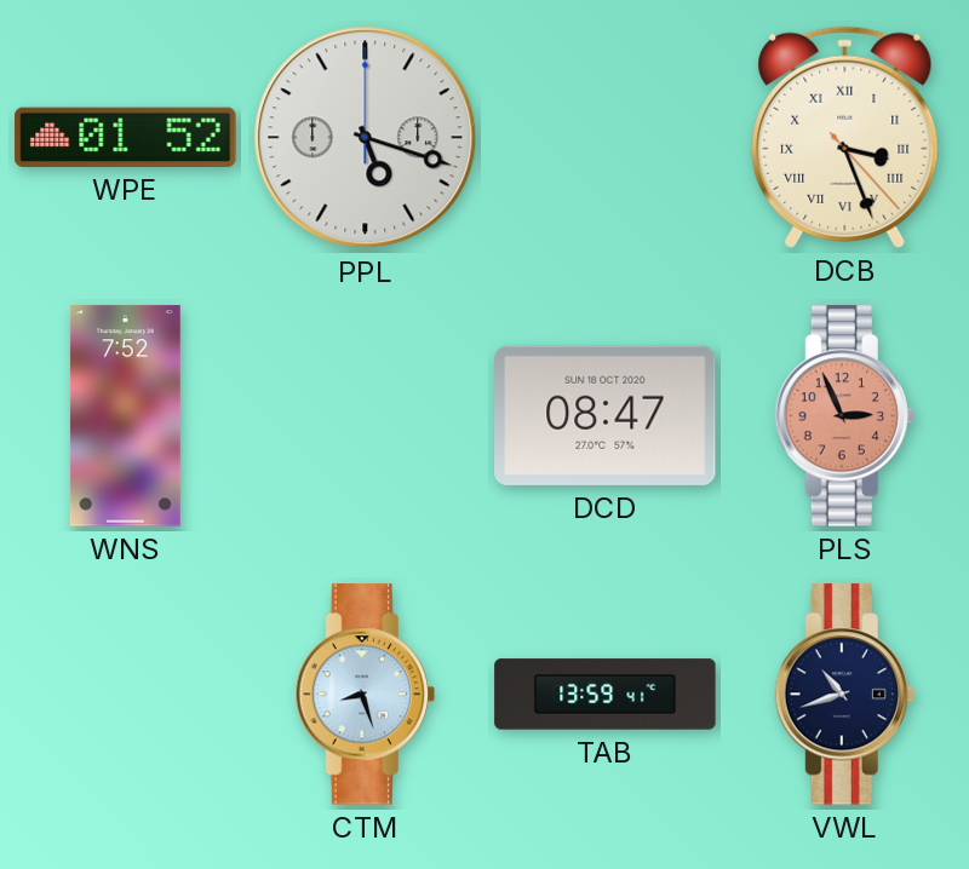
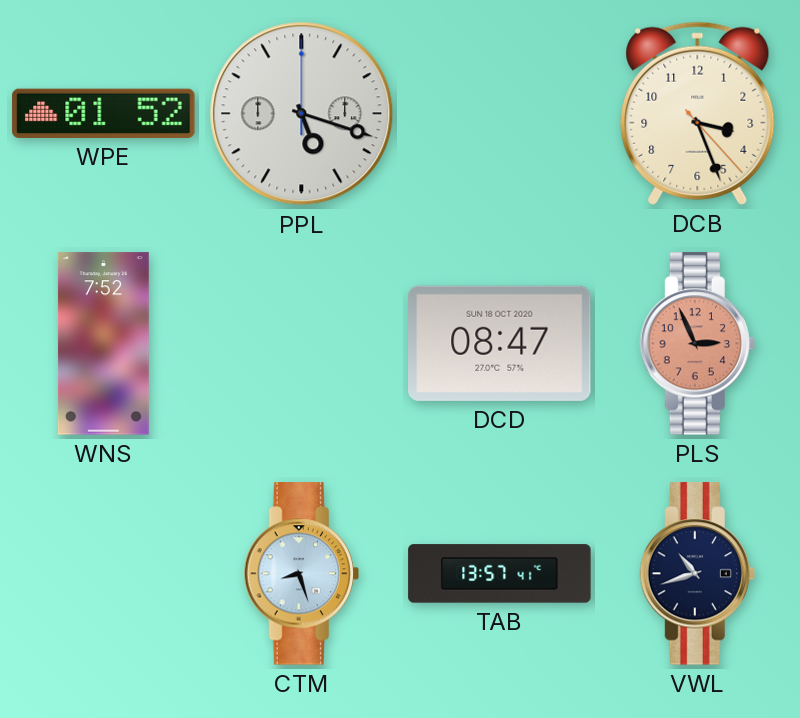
DCB numerals: Roman -> Arabic (698, 113)
TAB: 13:59 -> 13:57 (500, 574)
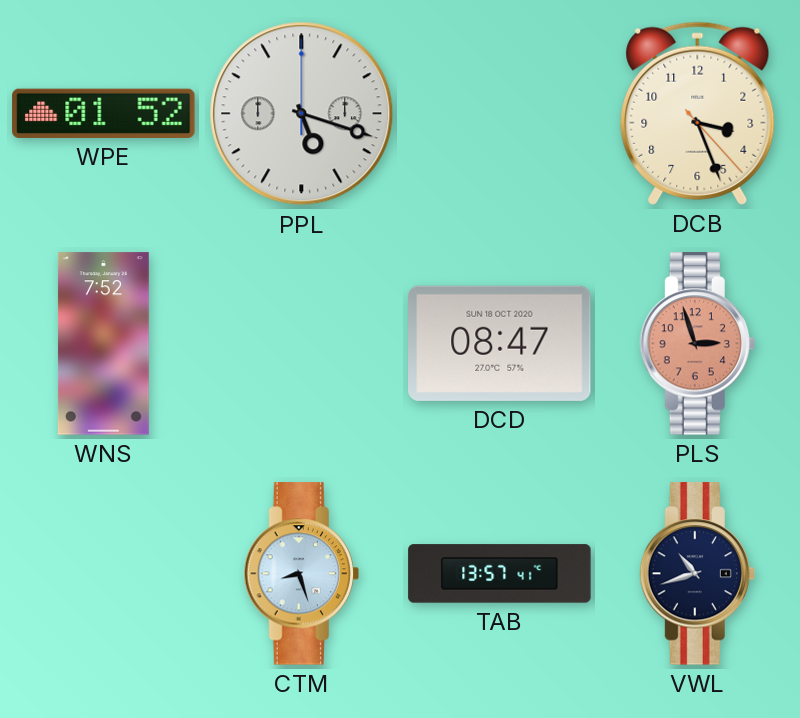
PLS: 2:56 -> 2:57 (697, 344)
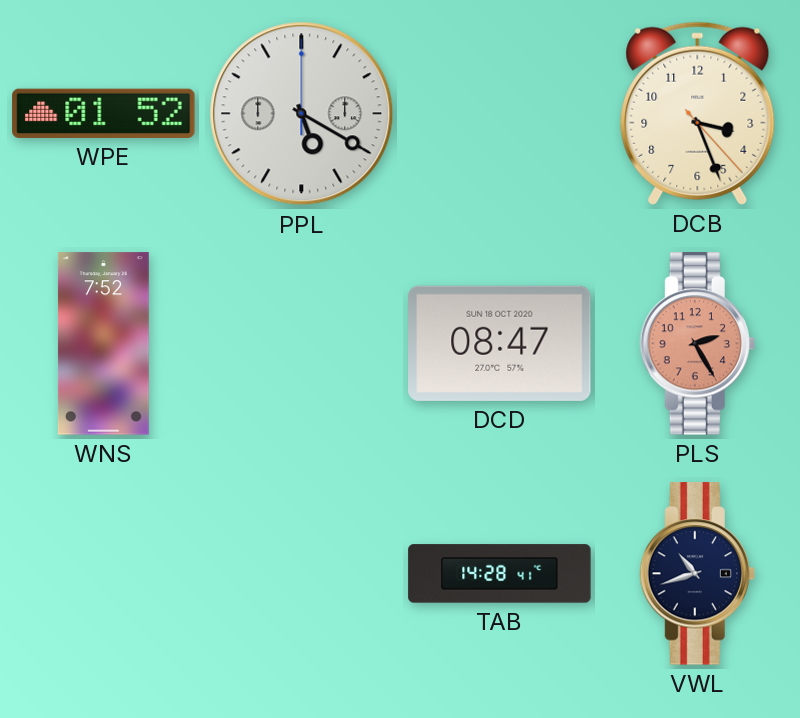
PPL: 5:18 -> 5:20 (302, 114)
PLS: 2:57 -> 2:25 (697, 344)
CTM: 8:27 -> none (301, 574)
TAB: 13:57 -> 14:28 (500, 574)
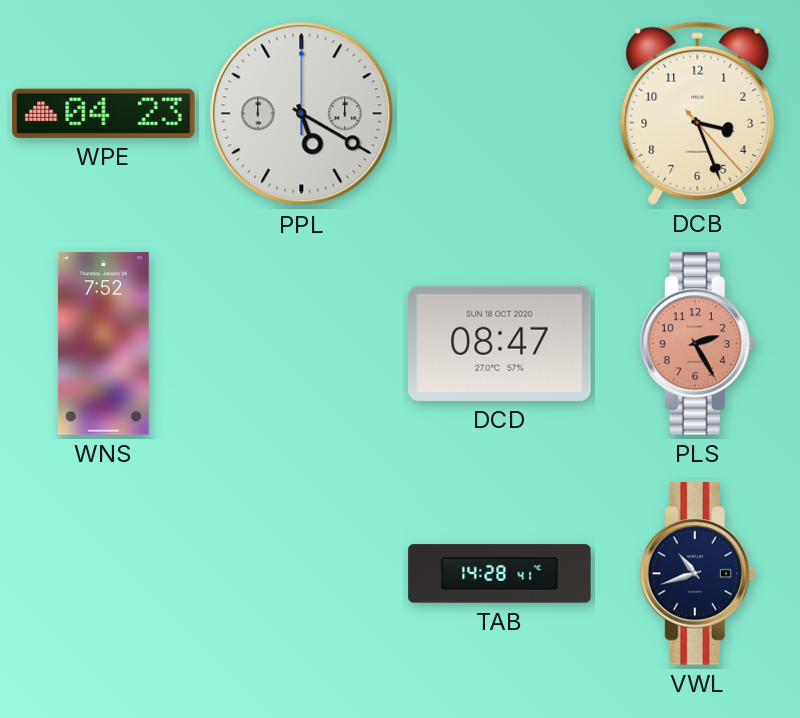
WPE: 01:52 -> 04:23 (104, 113)
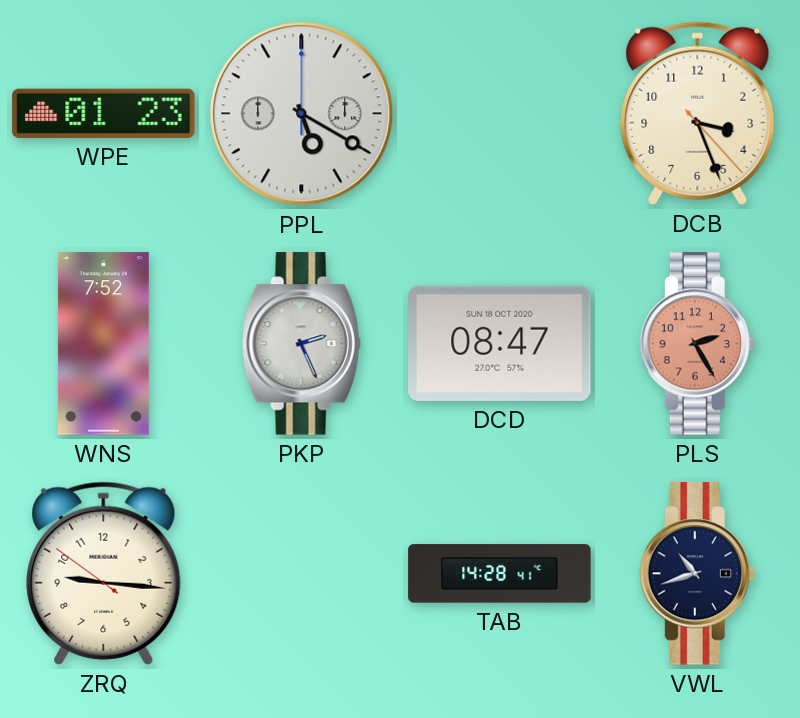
WPE: 04:23 -> 01:23 (104, 113)
PKP: none -> 2:26 (301, 344)
ZRQ: none -> 9:15 (104, 573)
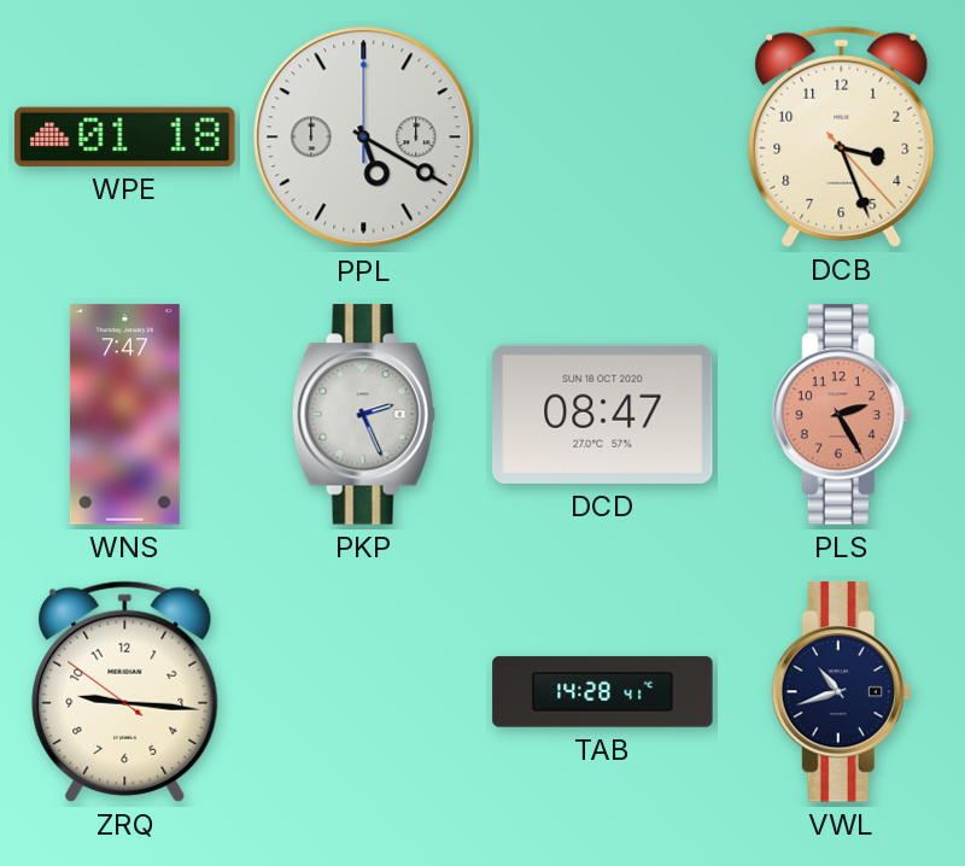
WPE: 01:23 -> 01:18 (125, 136)
WNS: 7:52 -> 7:47 (124, 415)
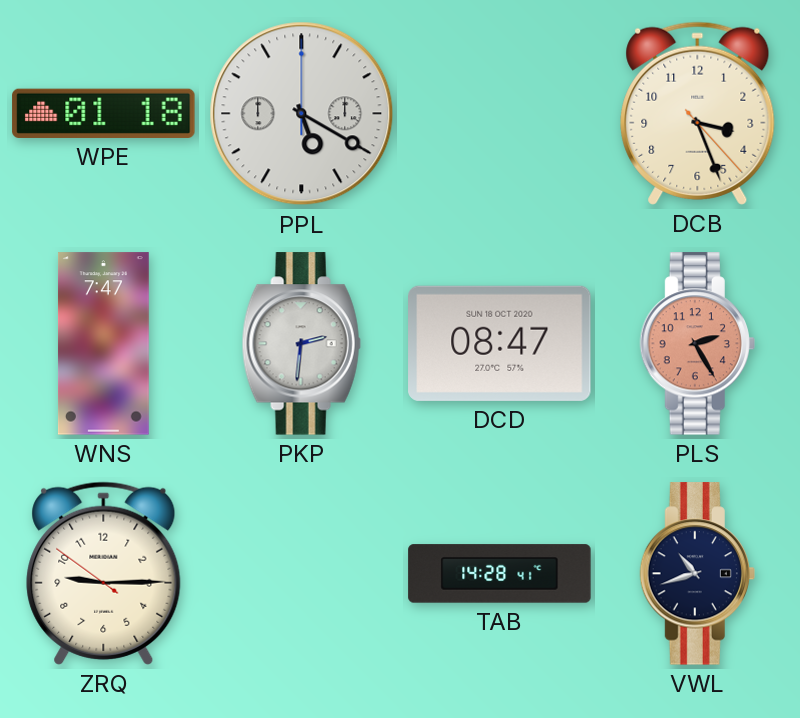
PKP: 2:26 -> 2:31 (301, 344)
ZRQ: 9:15 -> 9:14 (104, 573)
